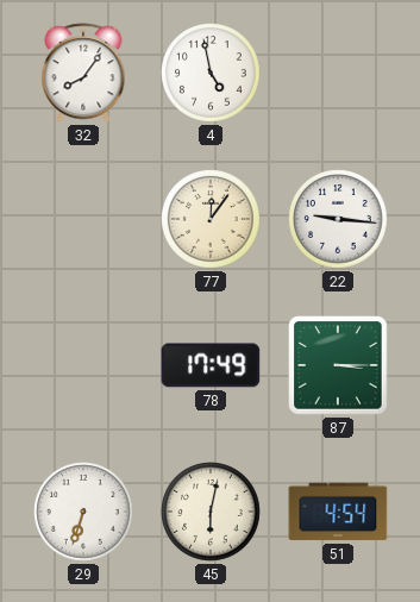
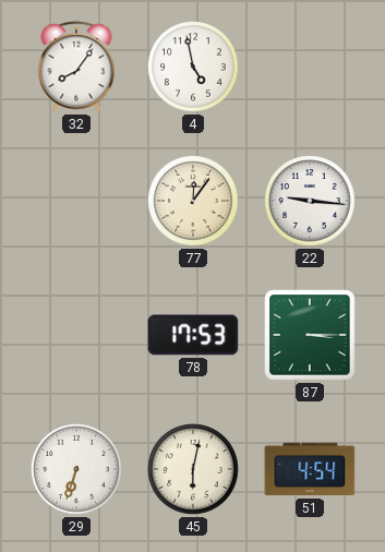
78: 17:49 -> 17:53 (193, 335)
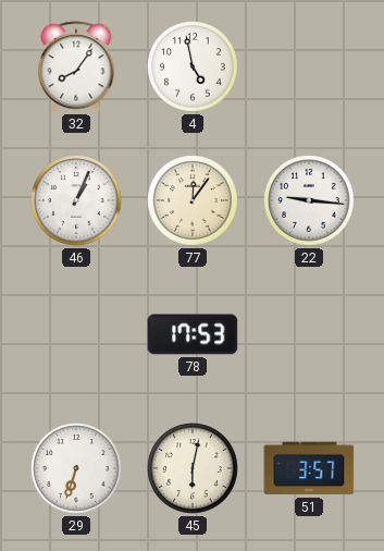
46: none -> 1:04 (76, 200)
87: 3:15 -> none (310, 335)
51: 4:54 -> 3:57 (309, 468)
